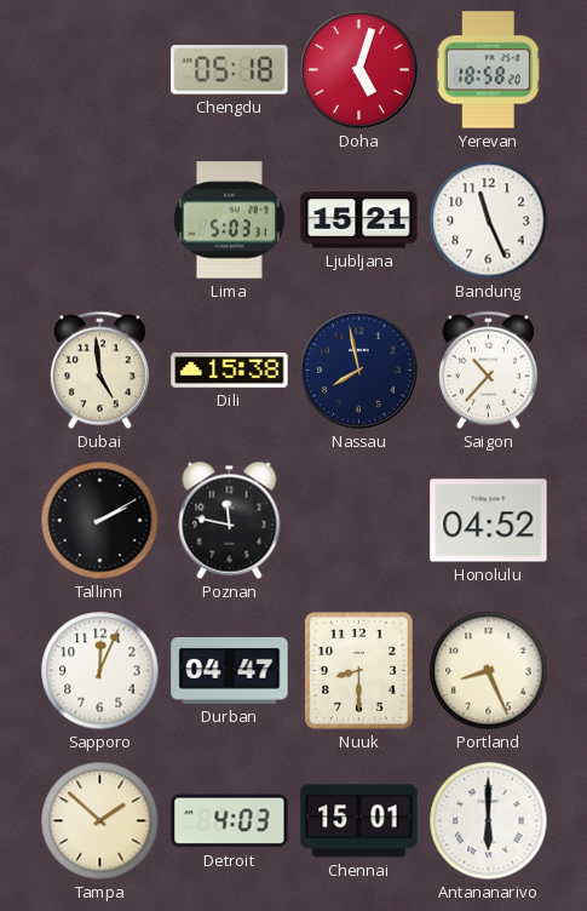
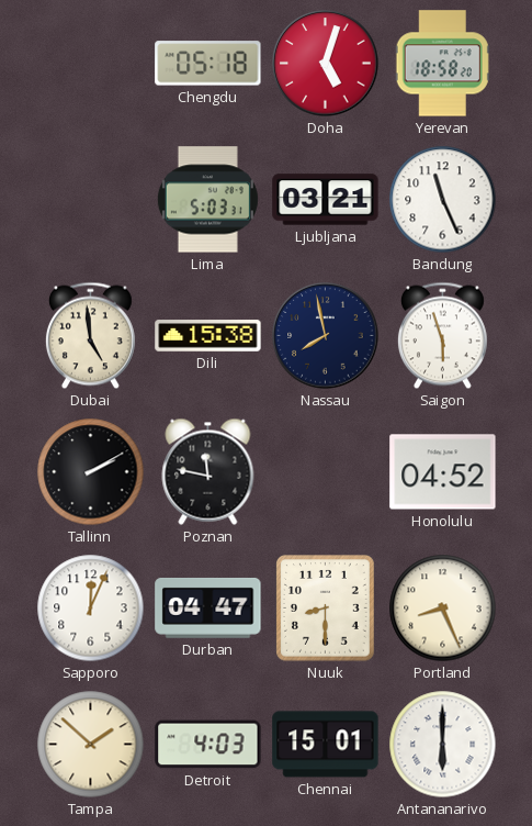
Ljubljana: 15:21 -> 03:21 (326, 200)
Saigon: 10:37 -> 5:57 (442, 336)
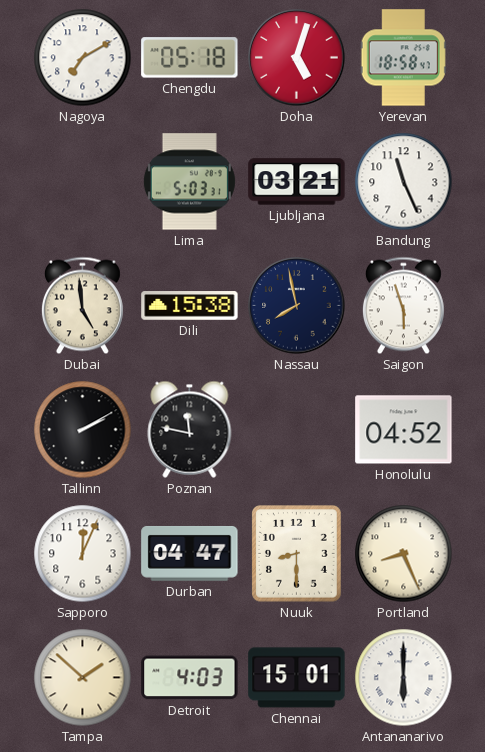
Nagoya: none -> 7:10 (83, 58)
Yerevan: 18:58:20 -> 18:58:47 (403, 58)
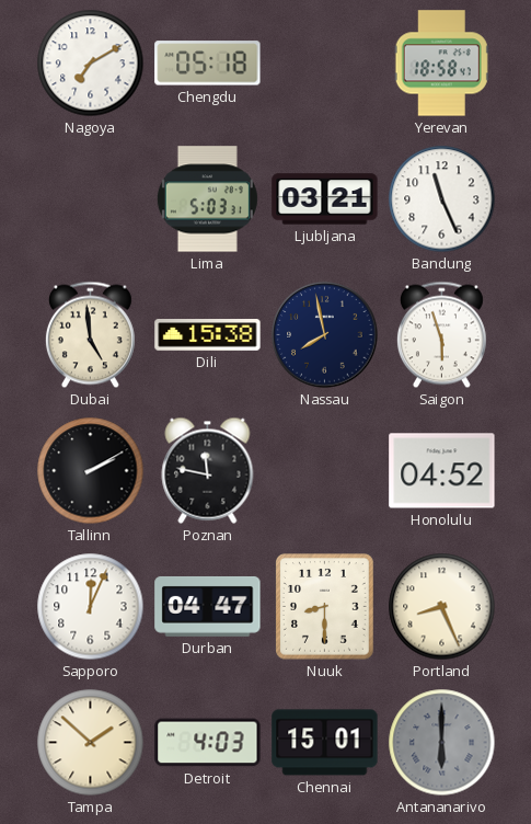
Doha: 5:03 -> none (297, 58)
Antananarivo dial: white -> grey (442, 743)
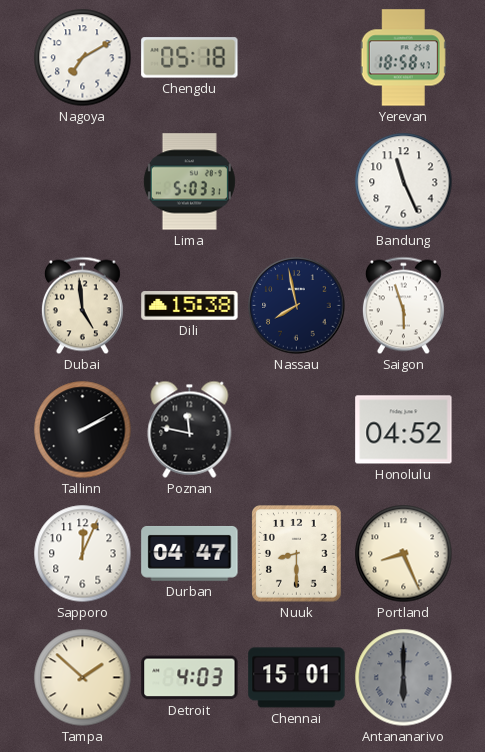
Ljubljana: 03:21 -> none (325, 199)
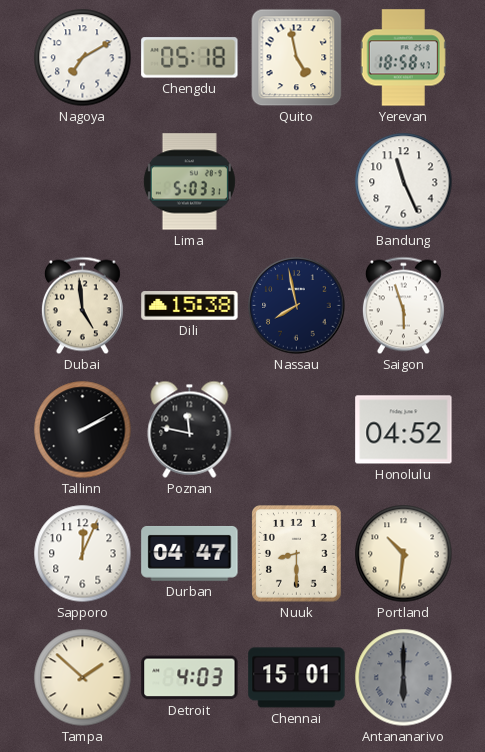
Quito: none -> 4:58 (297, 58)
Portland: 8:26 -> 10:31 (404, 554)
